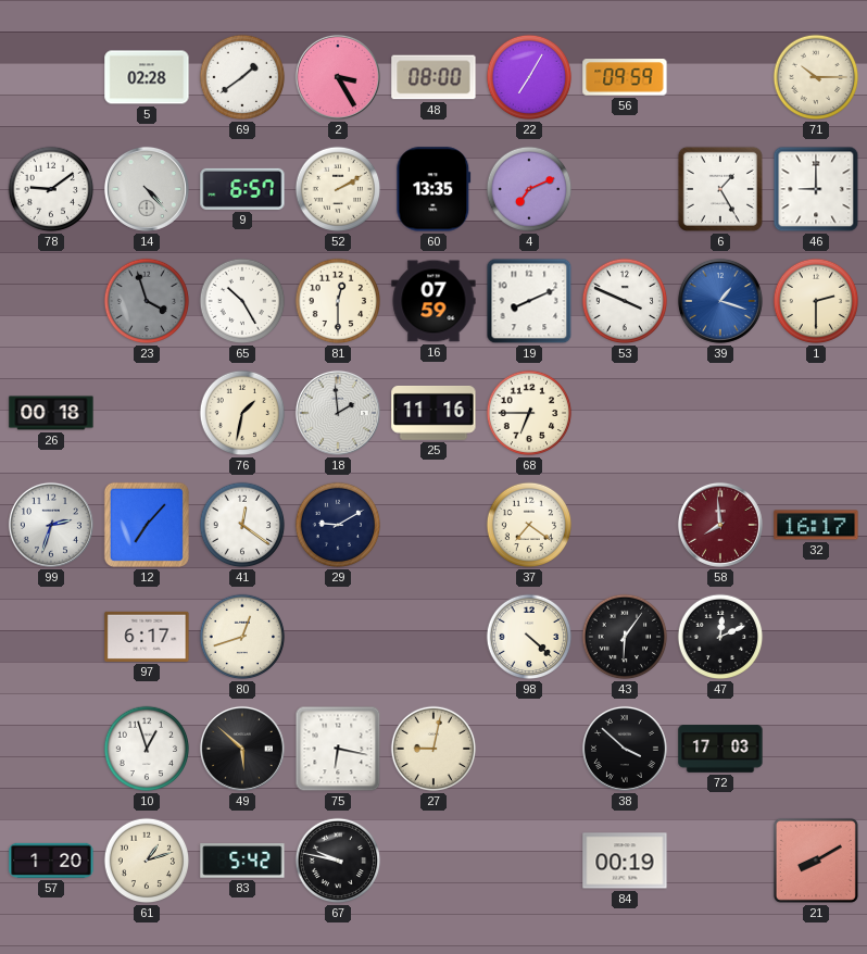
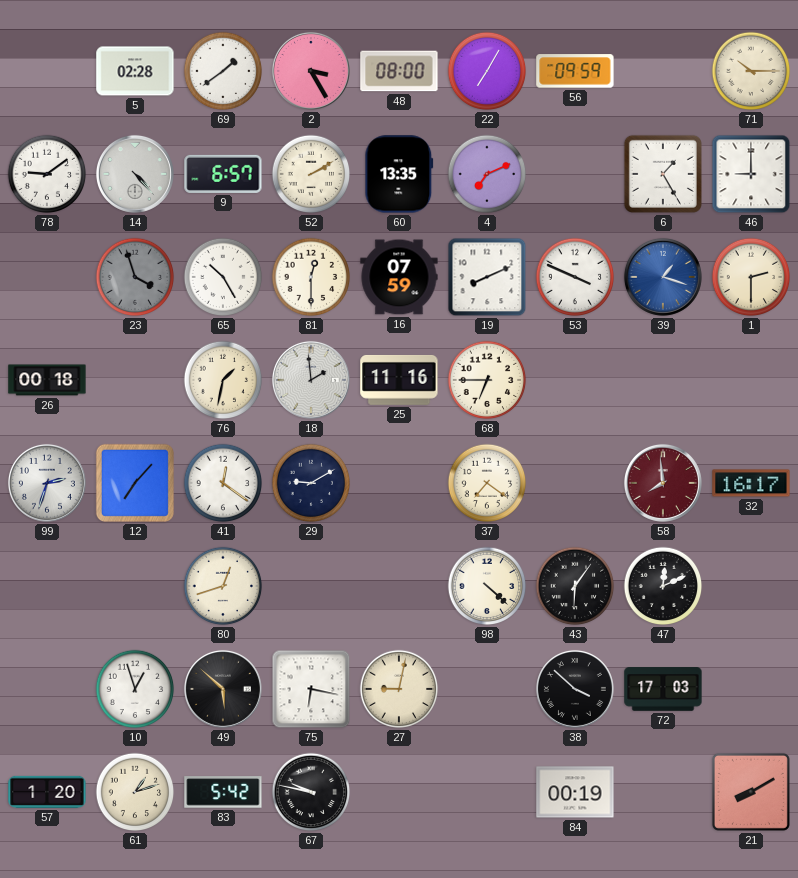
97: 6:17 -> none (147, 637)
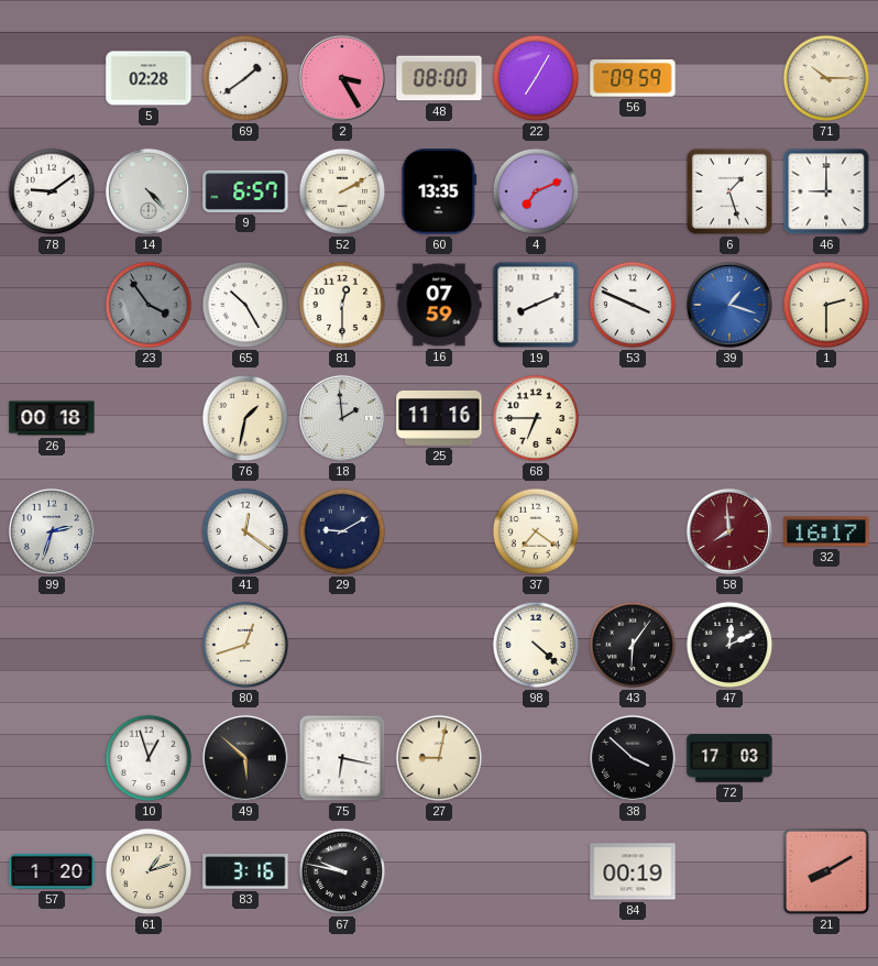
6: 1:25 -> 1:27 (729, 191)
23: 3:57 -> 3:54 (149, 305)
12: 7:07 -> none (135, 483)
83: 5:42 -> 3:16 (245, 871)
